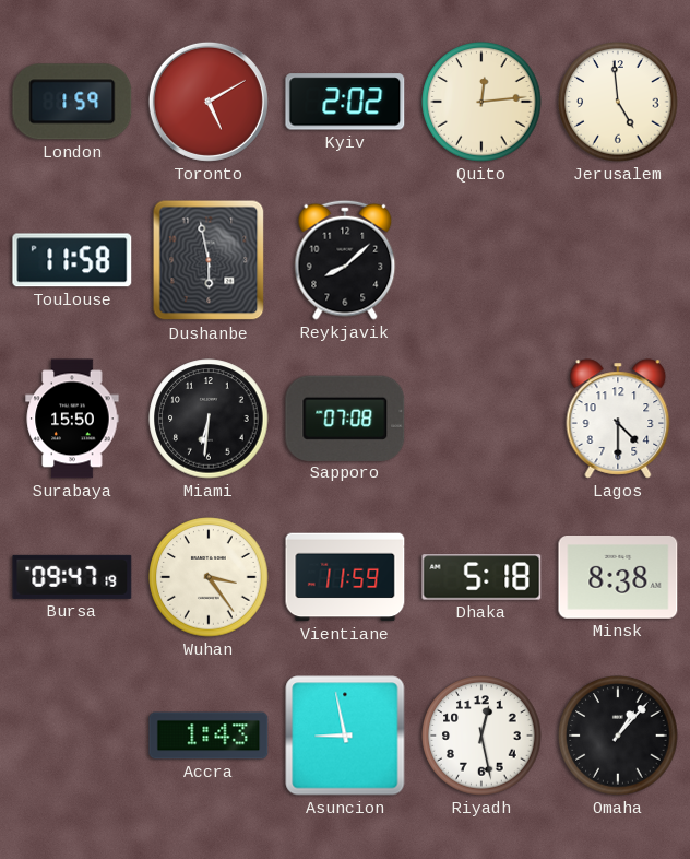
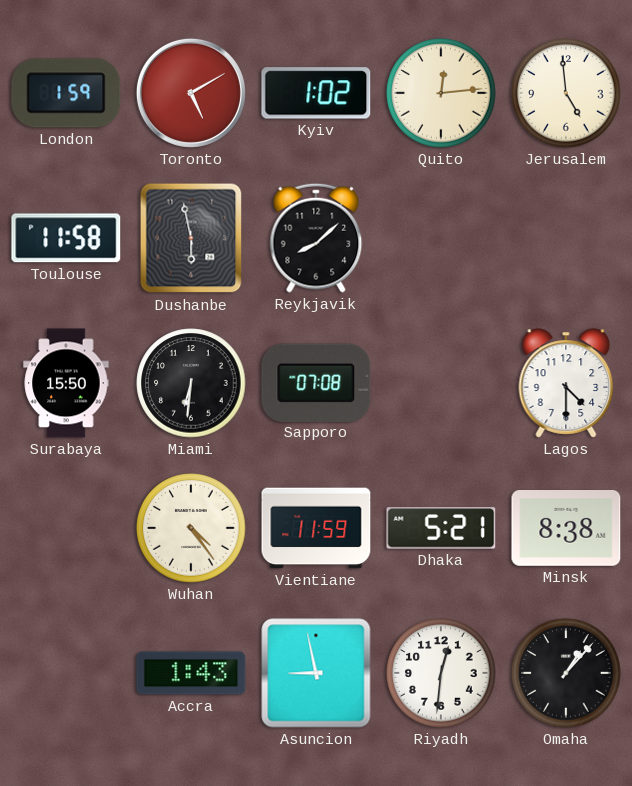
Kyiv: 2:02 -> 1:02 (316, 93)
Bursa: 09:47 -> none (72, 577)
Wuhan: 3:24 -> 4:24 (191, 528)
Dhaka: 5:18 -> 5:21 (441, 528)
Riyadh: 12:28 -> 12:31 (441, 673)
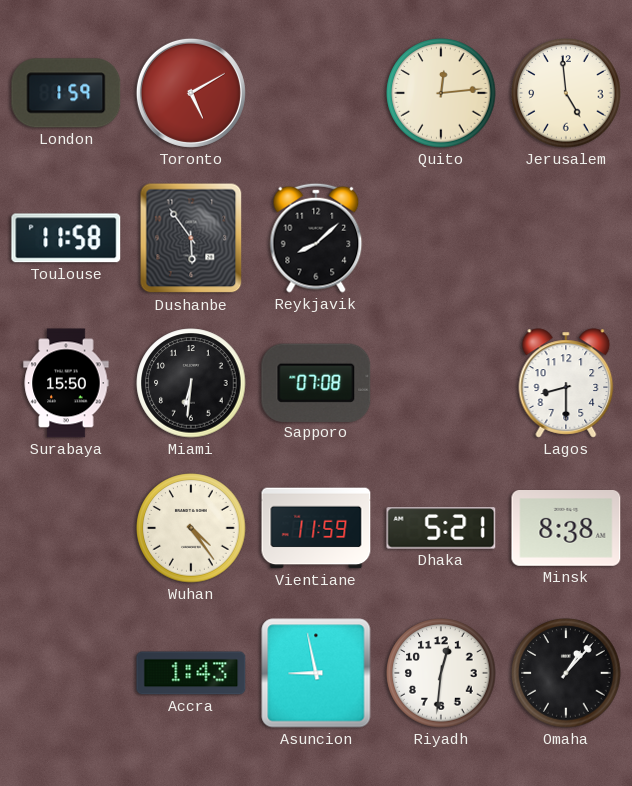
Kyiv: 1:02 -> none (316, 93)
Dushanbe: 5:58 -> 5:54 (191, 238)
Lagos: 4:30 -> 8:30 (566, 383)
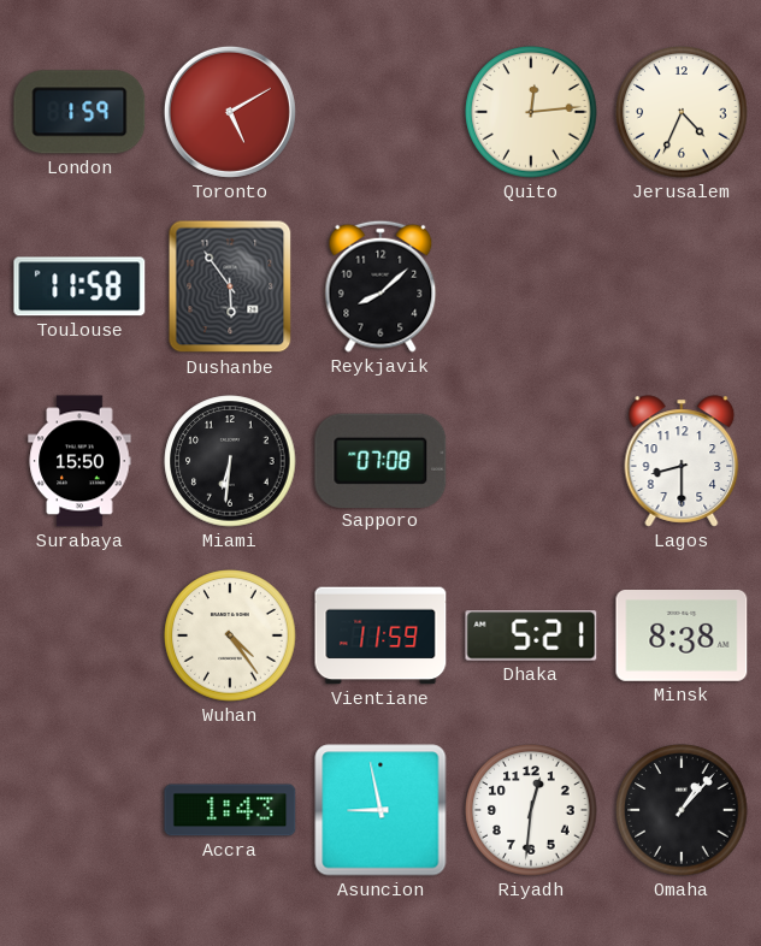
Jerusalem: 4:59 -> 4:34 (682, 112)
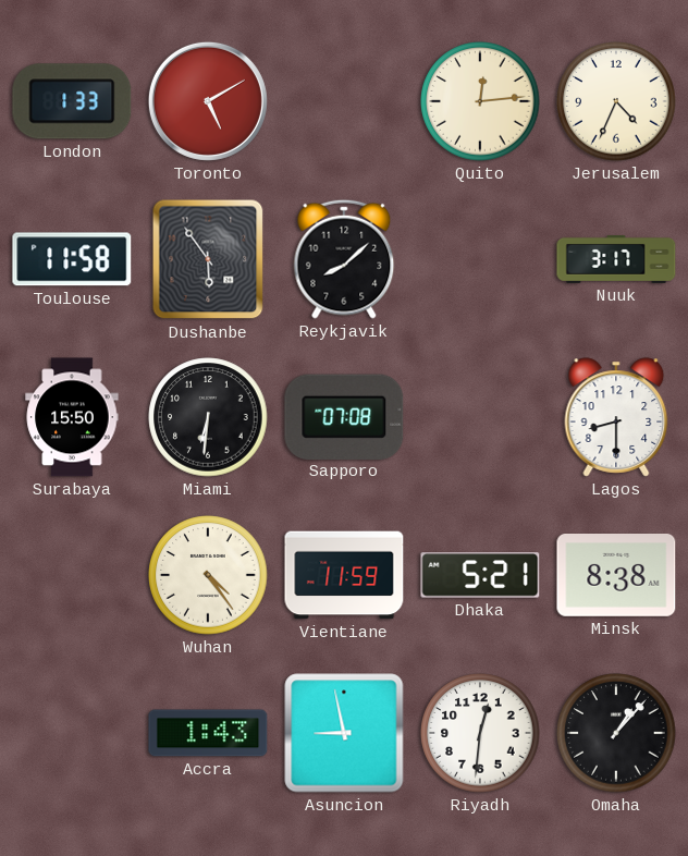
London: 1:59 -> 1:33 (72, 101)
Nuuk: none -> 3:17 (616, 259)
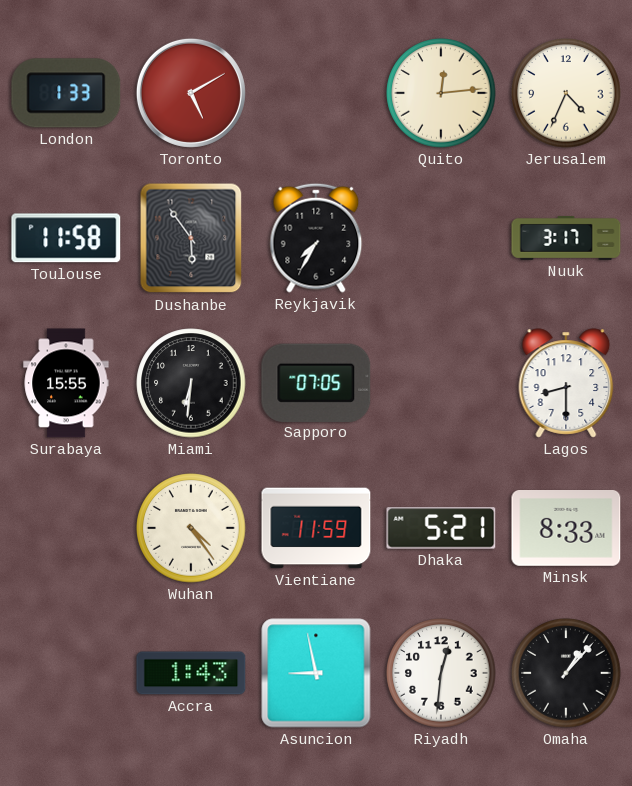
Reykjavik: 8:08 -> 7:35 (316, 238)
Surabaya: 15:50 -> 15:55 (66, 383)
Sapporo: 07:08 -> 07:05 (316, 382)
Minsk: 8:38 -> 8:33 (566, 529)
